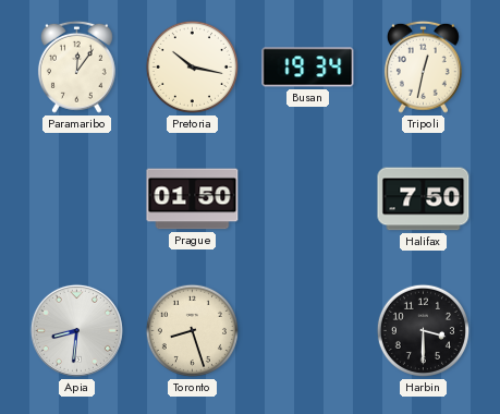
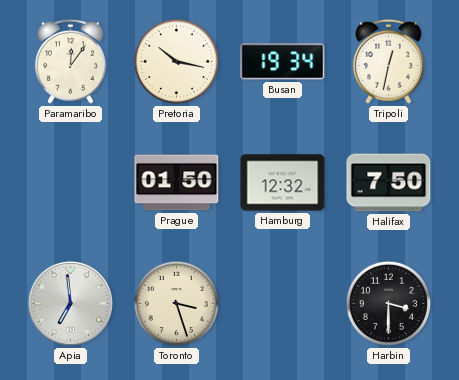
Hamburg: none -> 12:32 (283, 183)
Apia: 8:31 -> 6:59 (70, 303)
Toronto: 8:27 -> 3:27 (176, 303)
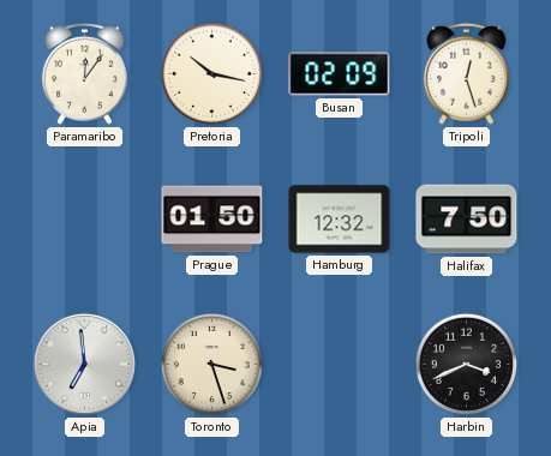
Busan: 19:34 -> 02:09 (340, 74)
Tripoli: 12:32 -> 12:27 (466, 73)
Harbin: 3:30 -> 3:41 (466, 364)
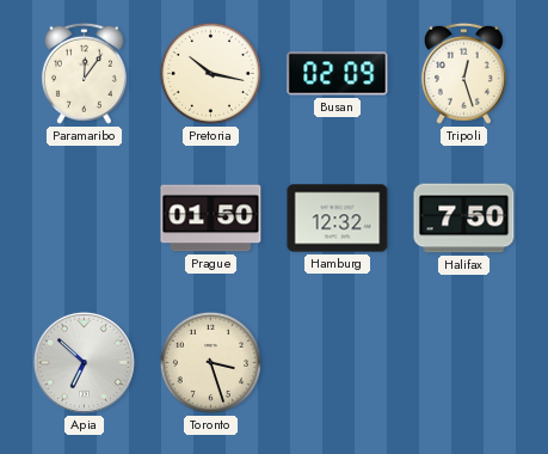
Apia: 6:59 -> 6:52 (84, 362)
Harbin: 3:41 -> none (466, 364)
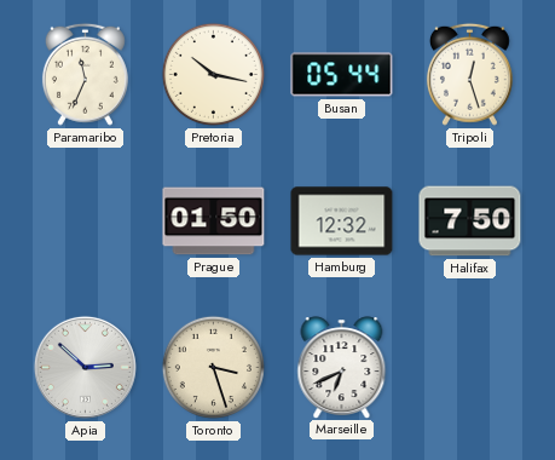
Paramaribo: 12:06 -> 11:34 (85, 74)
Busan: 02:09 -> 05:44 (342, 75)
Apia: 6:52 -> 2:52 (85, 367)
Marseille: none -> 6:41 (342, 367)
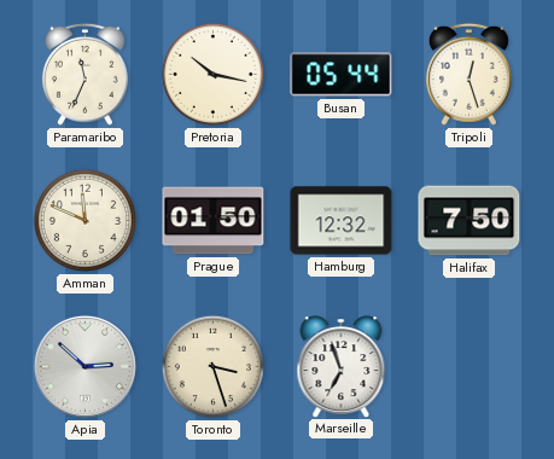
Amman: none -> 11:49 (84, 220)
Marseille: 6:41 -> 6:57 (342, 366)
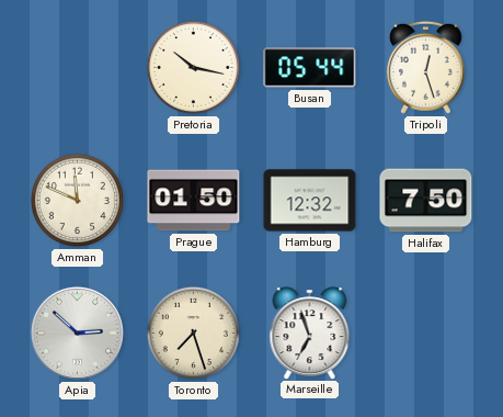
Paramaribo: 11:34 -> none (84, 74)
Toronto: 3:27 -> 7:27 (193, 333)
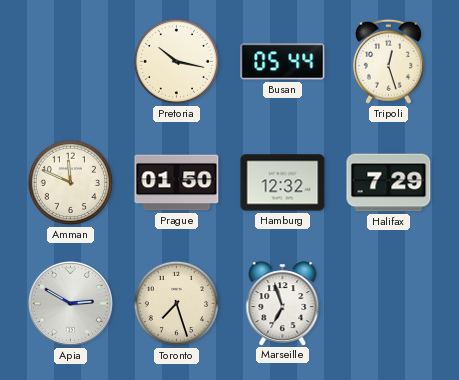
Halifax: 7:50 -> 7:29 (389, 183)
Apia: 2:52 -> 2:50 (70, 303)
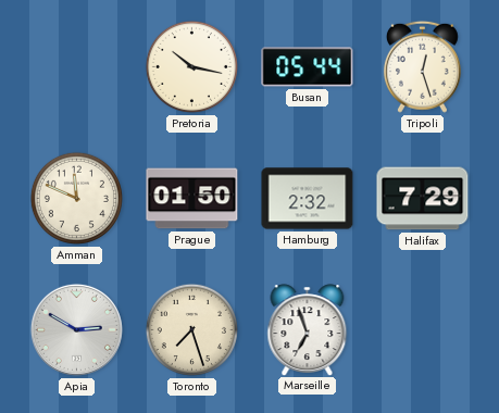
Hamburg: 12:32 -> 2:32 (308, 199)
